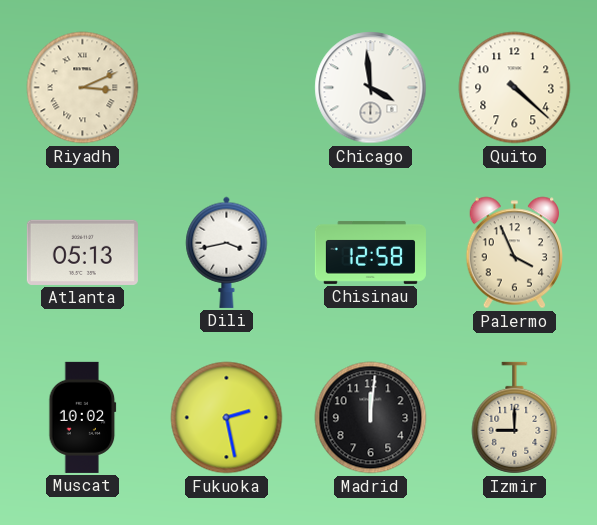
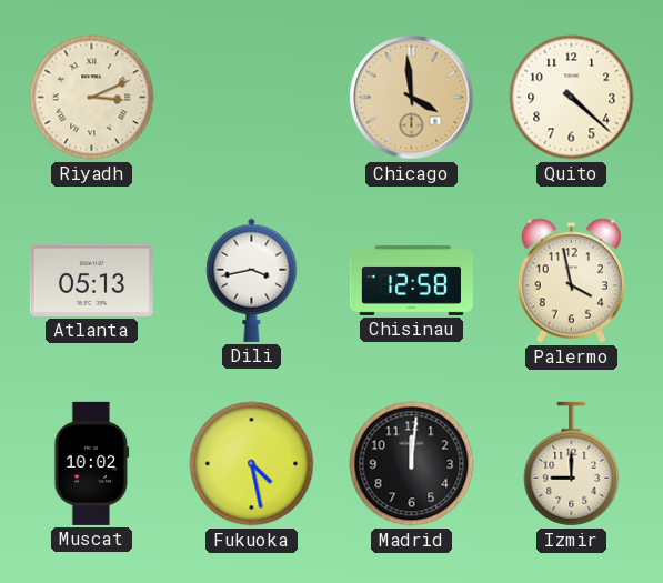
Chicago dial: white -> champagne (412, 98)
Palermo: 3:56 -> 3:58 (571, 281)
Fukuoka: 2:28 -> 4:28 (252, 464)
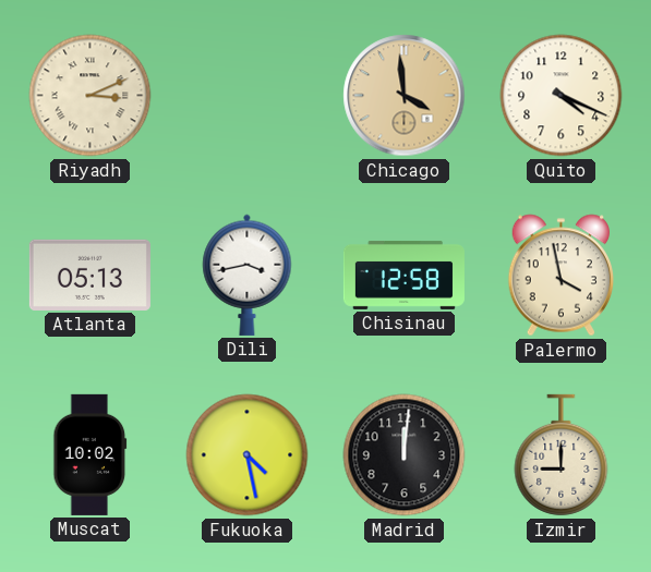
Quito: 4:22 -> 4:19 (562, 96)
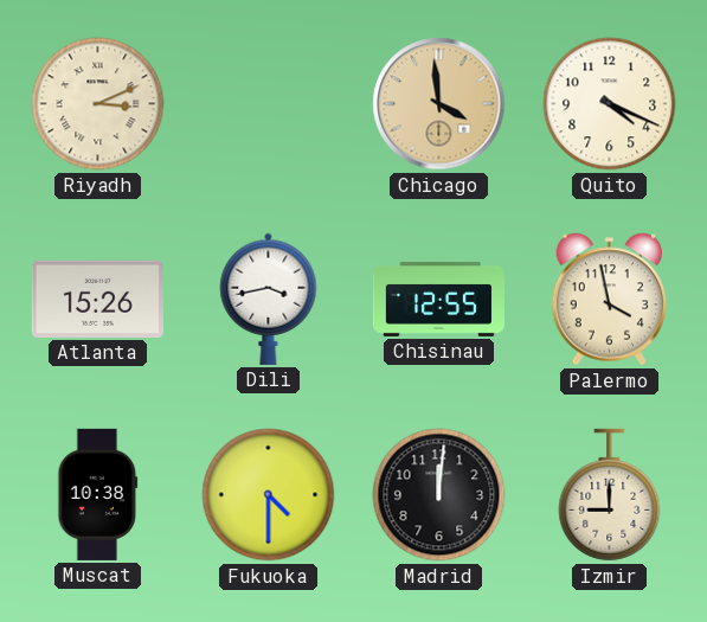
Atlanta: 05:13 -> 15:26 (97, 299)
Chisinau: 12:58 -> 12:55 (438, 299)
Muscat: 10:02 -> 10:38 (98, 494)
Fukuoka: 4:28 -> 4:30 (269, 495)
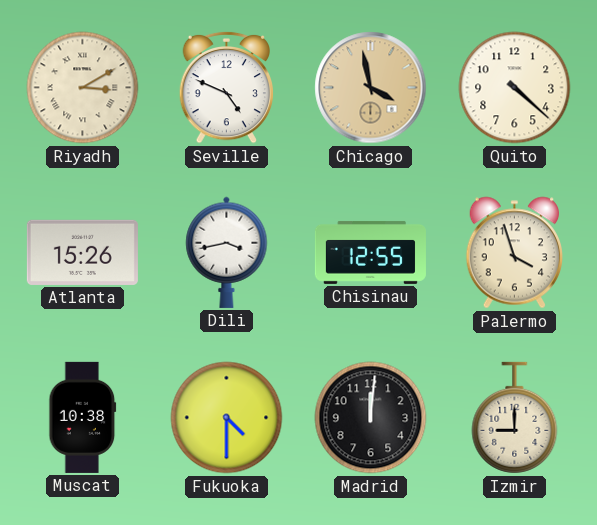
Riyadh: 3:11 -> 3:10 (83, 88)
Seville: none -> 4:49 (227, 87)
Chicago: 3:59 -> 3:58 (371, 88)
Quito: 4:19 -> 4:22 (515, 88)
Palermo: 3:58 -> 3:57 (514, 253)
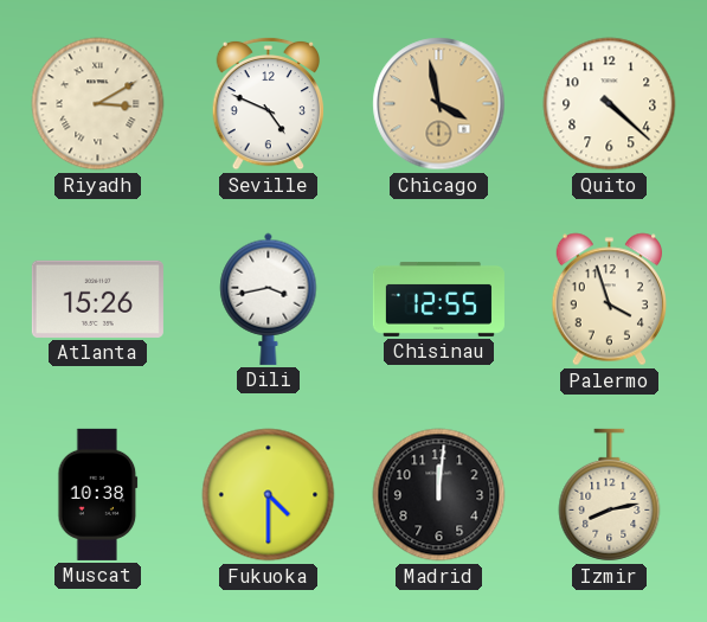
Izmir: 9:00 -> 8:13 (610, 495)
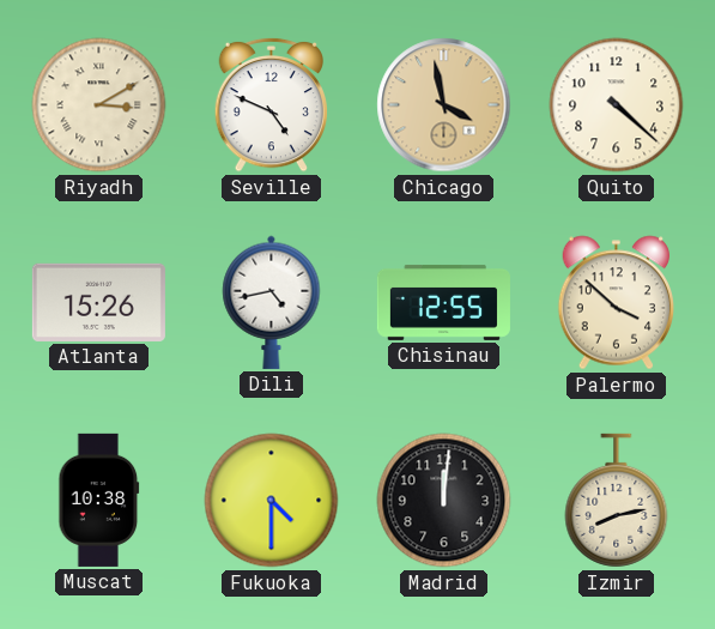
Dili: 3:43 -> 4:43 (272, 302)
Palermo: 3:57 -> 3:52 (616, 303)
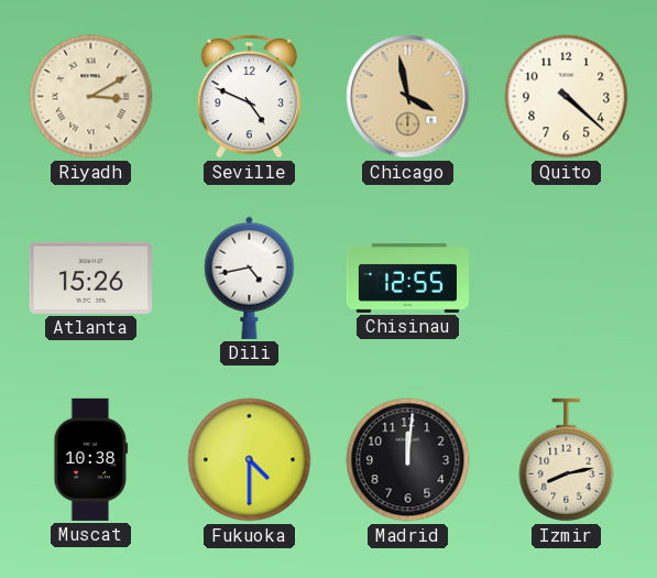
Palermo: 3:52 -> none (616, 303)
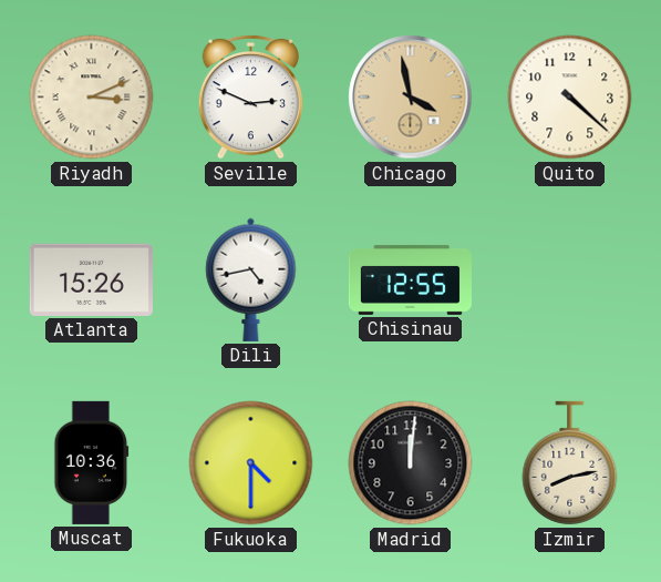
Riyadh: 3:10 -> 3:11 (92, 98)
Seville: 4:49 -> 2:49 (251, 96)
Muscat: 10:38 -> 10:36 (92, 462)
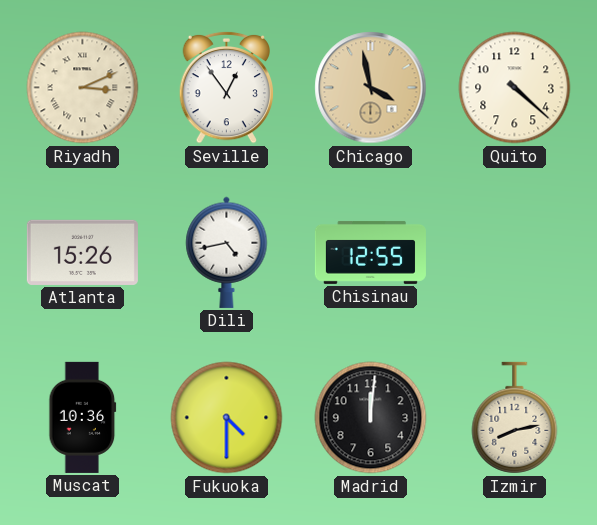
Seville: 2:49 -> 12:54 (227, 87)
